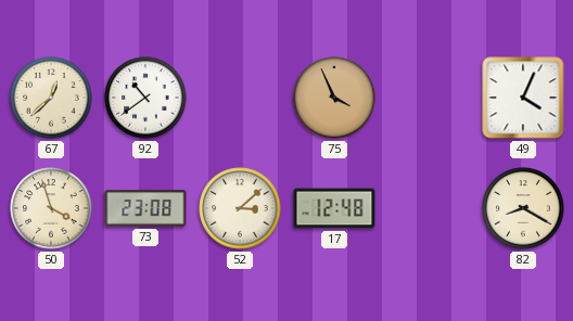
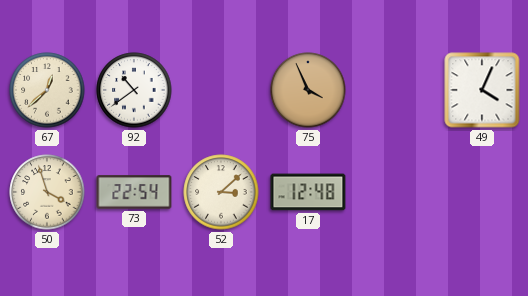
73: 23:08 -> 22:54 (134, 192)
82: 8:20 -> none (523, 208)
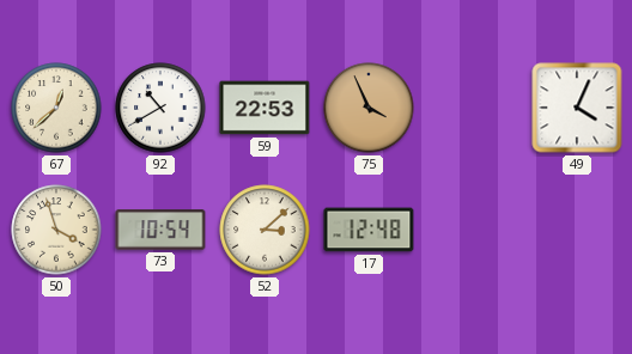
92: 10:39 -> 10:40 (160, 108)
59: none -> 22:53 (265, 108)
73: 22:54 -> 10:54 (160, 230)
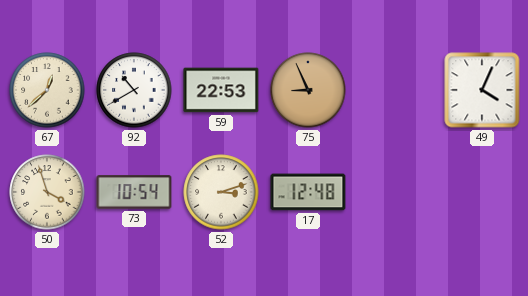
75: 3:56 -> 8:56 (308, 90)
52: 3:08 -> 3:12 (221, 192)
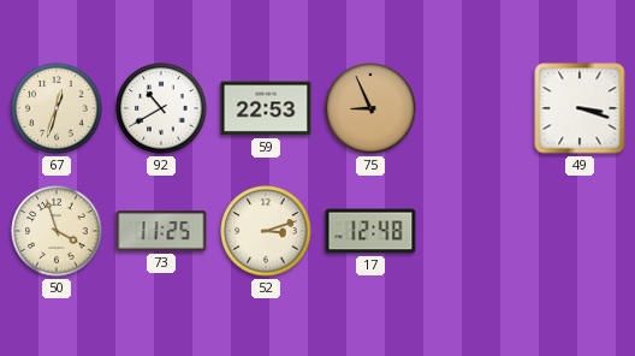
67: 12:38 -> 12:33 (57, 108)
49: 4:04 -> 3:18 (580, 108)
73: 10:54 -> 11:25 (161, 231)
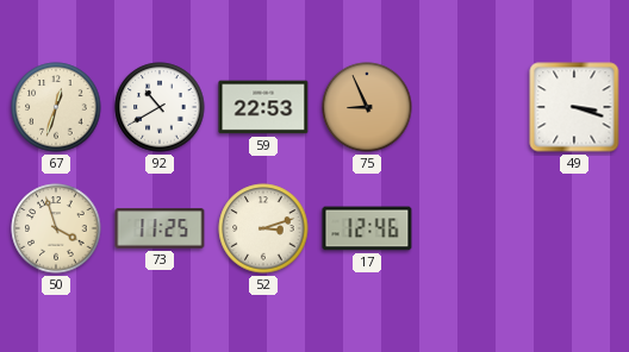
17: 12:48 -> 12:46 (367, 228)
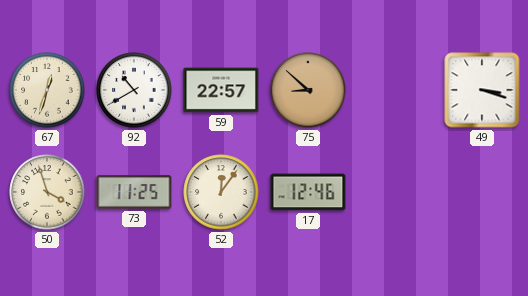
59: 22:53 -> 22:57 (221, 90)
75: 8:56 -> 8:52 (308, 90)
52: 3:12 -> 12:06 (221, 192)
